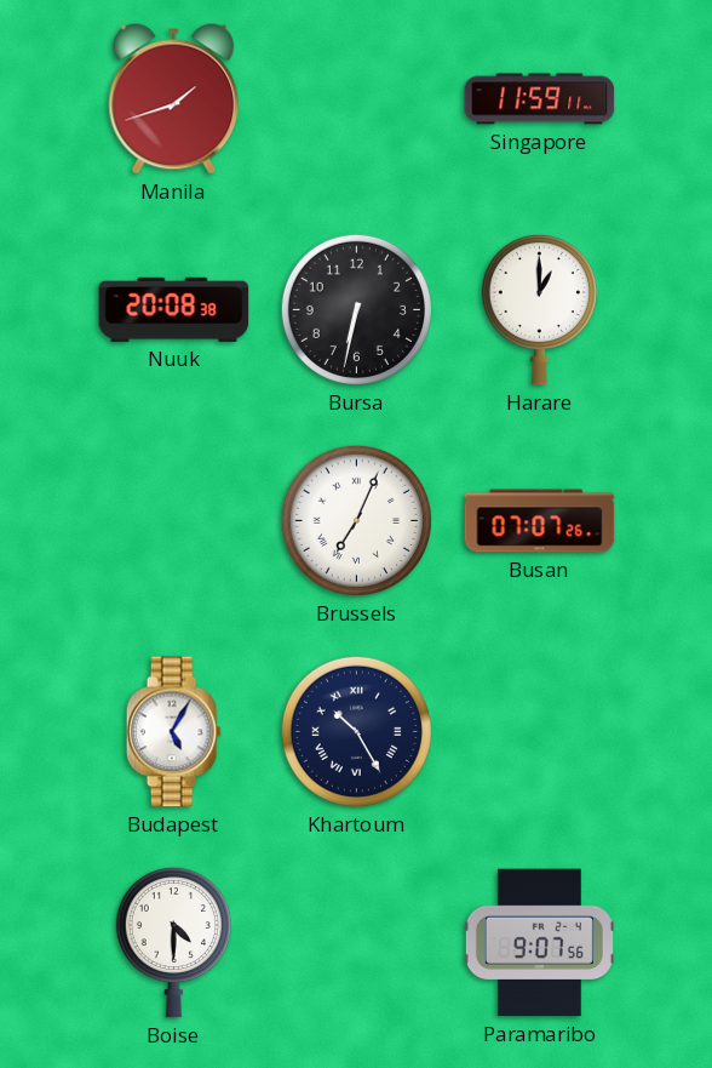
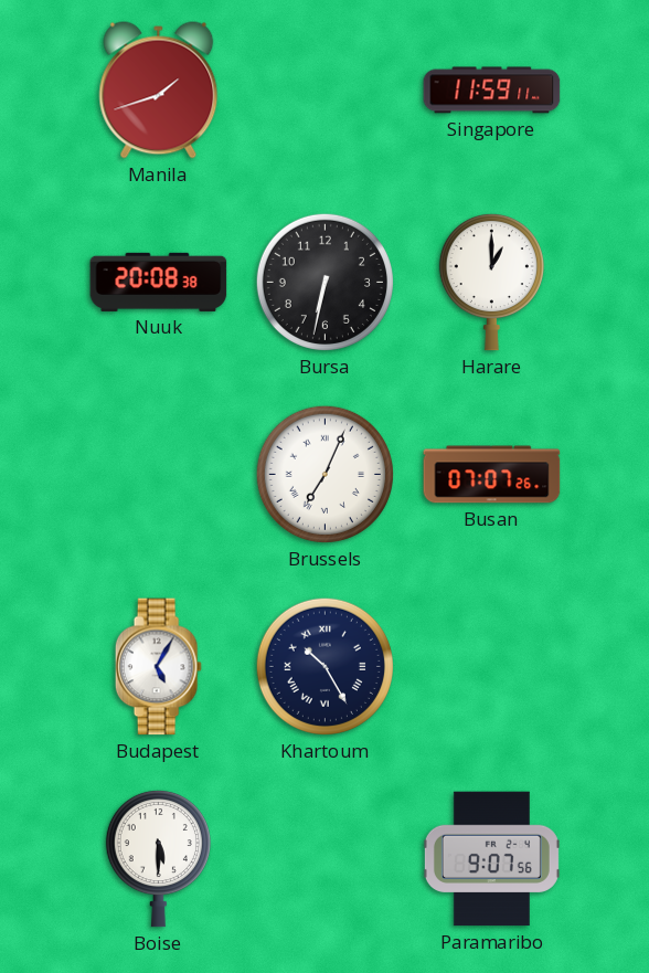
Boise: 4:30 -> 5:30 (158, 858)
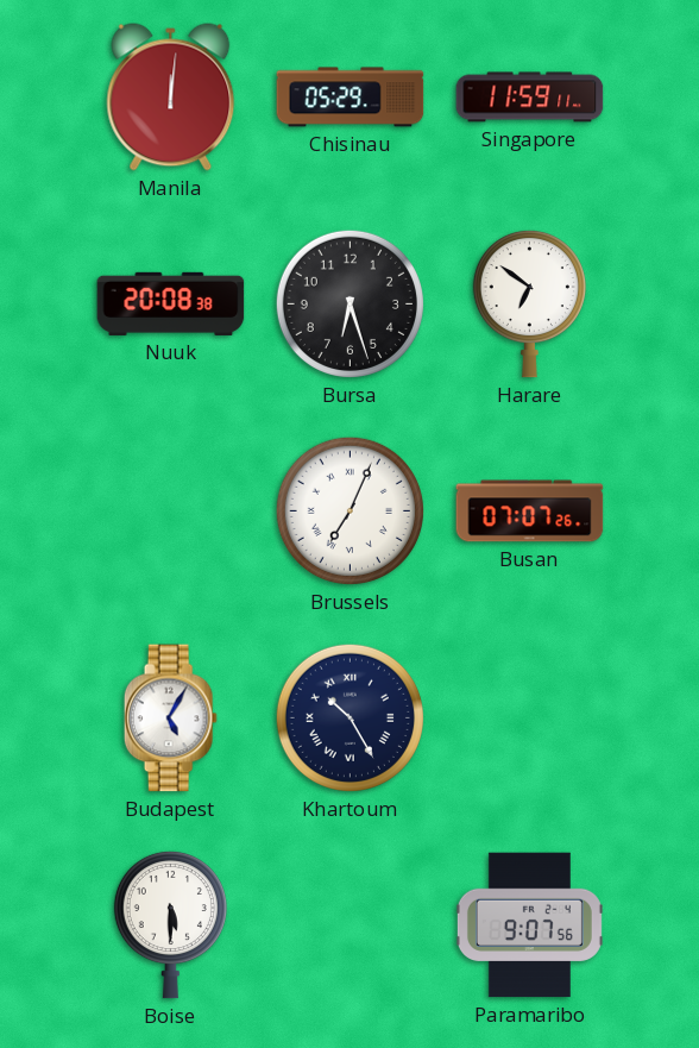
Manila: 1:42 -> 12:01 (171, 98)
Chisinau: none -> 05:29 (351, 98)
Bursa: 6:32 -> 6:27 (349, 303)
Harare: 1:00 -> 6:51 (529, 303)
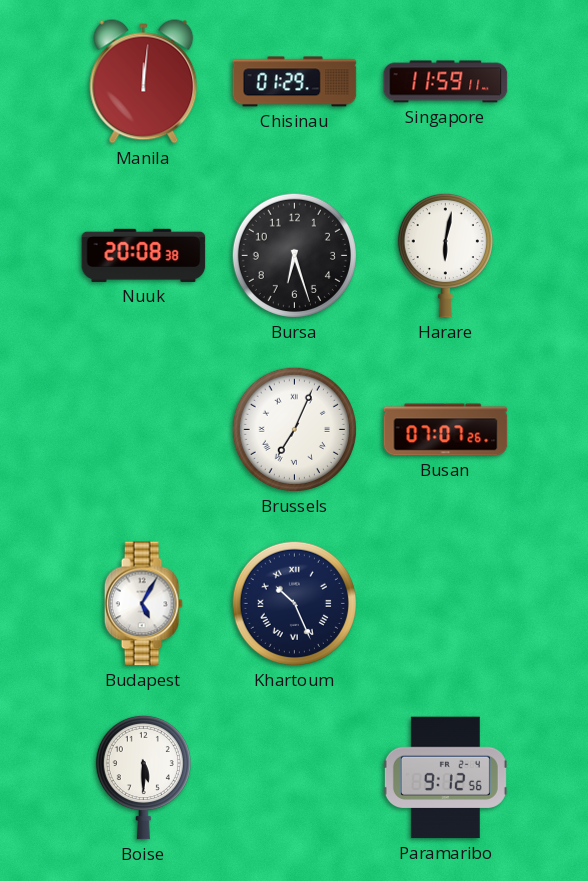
Chisinau: 05:29 -> 01:29 (295, 82)
Harare: 6:51 -> 6:02 (445, 255)
Khartoum: 10:25 -> 10:26 (294, 603)
Paramaribo: 9:07 -> 9:12 (445, 778)
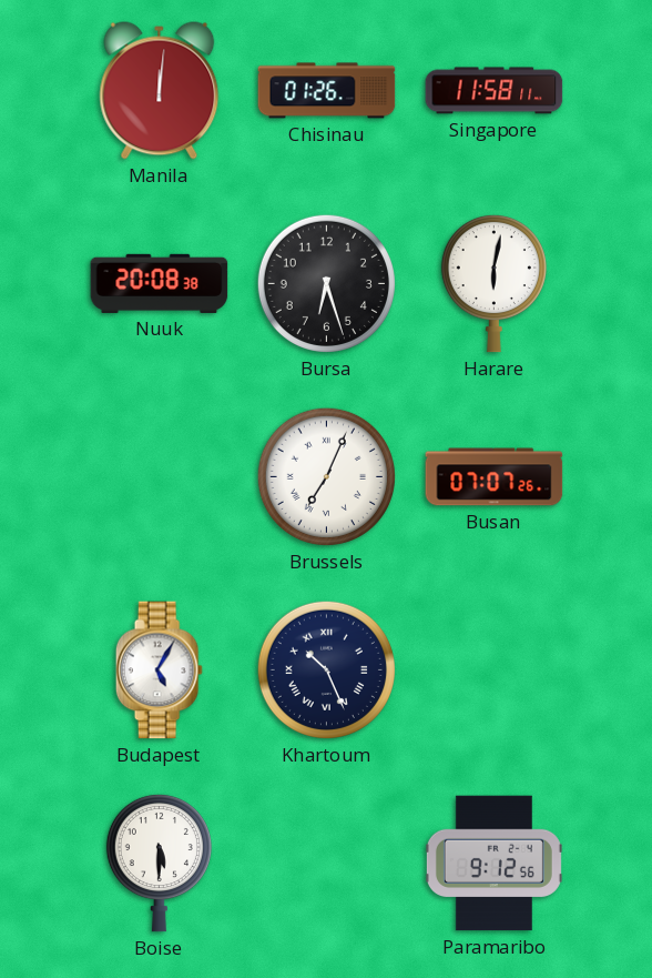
Chisinau: 01:29 -> 01:26 (327, 91)
Singapore: 11:59 -> 11:58 (495, 91)
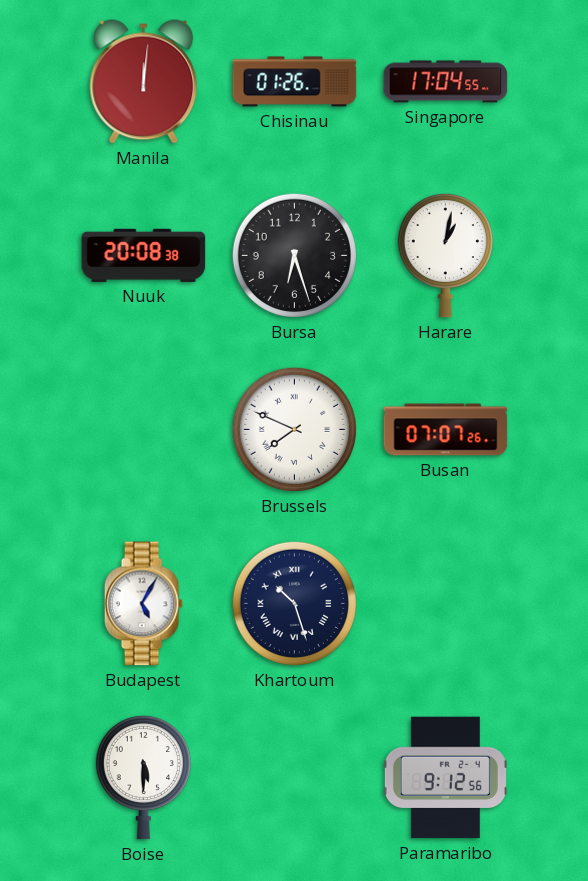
Singapore: 11:58 -> 17:04 (446, 82)
Harare: 6:02 -> 1:02 (445, 255)
Brussels: 7:04 -> 7:49 (294, 429)
Khartoum: 10:26 -> 10:27 (294, 603)
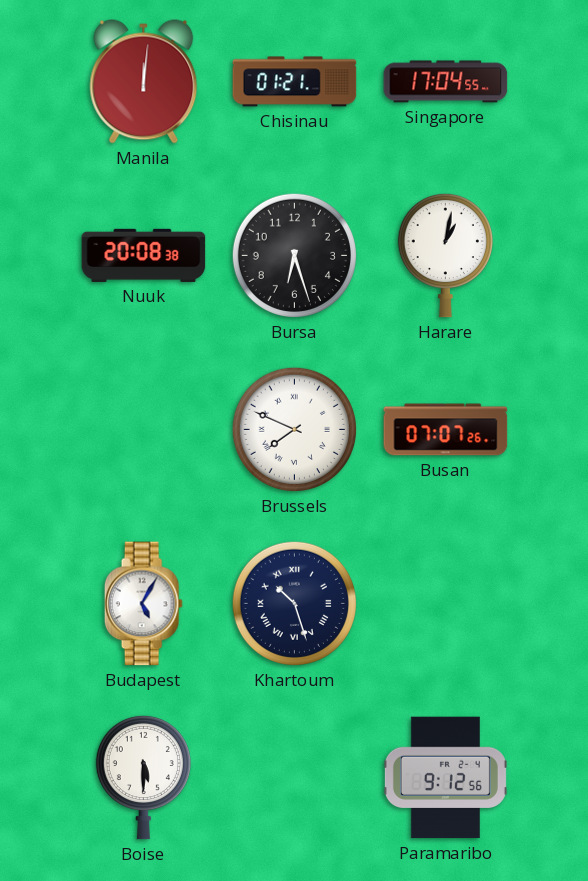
Chisinau: 01:26 -> 01:21 (295, 82)
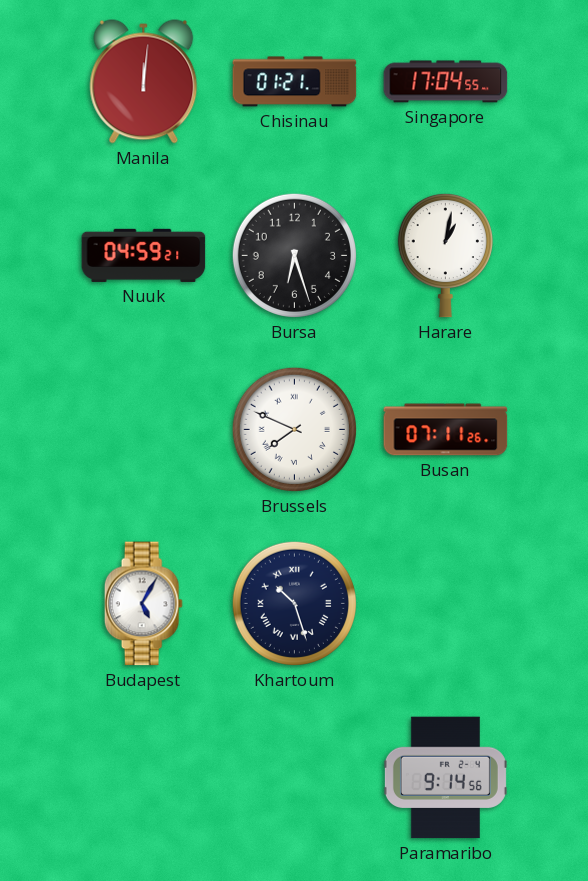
Nuuk: 20:08 -> 04:59 (144, 255)
Busan: 07:07 -> 07:11 (446, 430)
Boise: 5:30 -> none (143, 777)
Paramaribo: 9:12 -> 9:14 (445, 778)
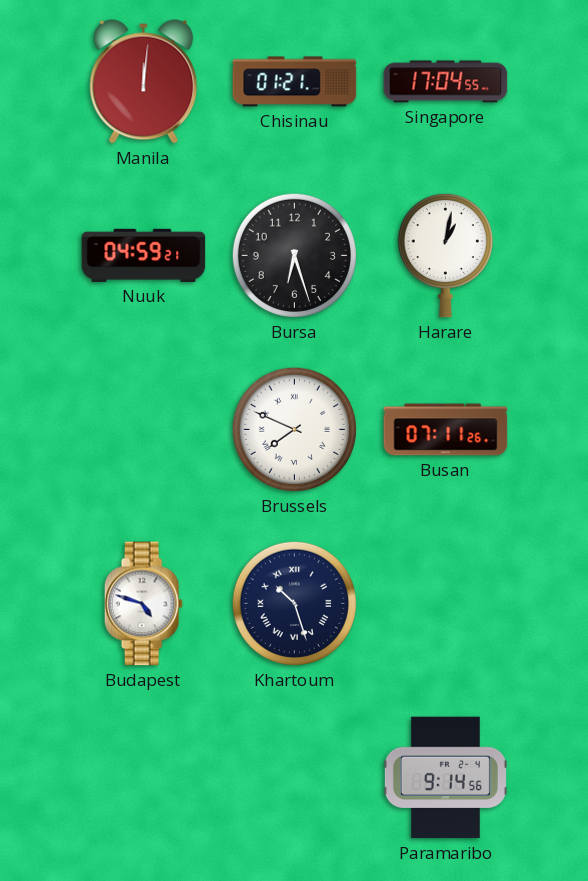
Budapest: 5:05 -> 4:48 (143, 604)
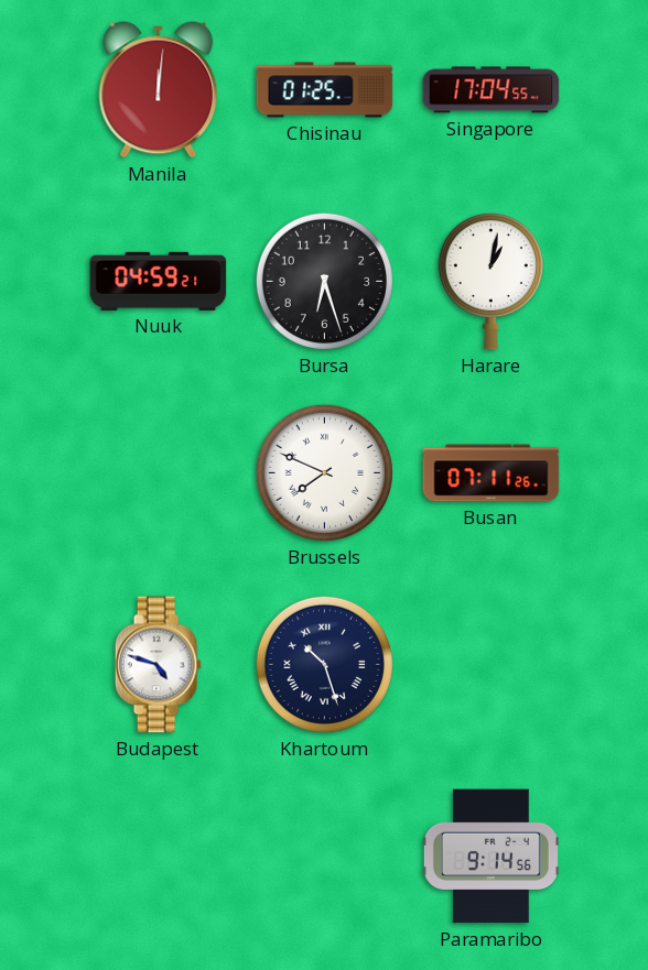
Chisinau: 01:21 -> 01:25 (325, 90)
